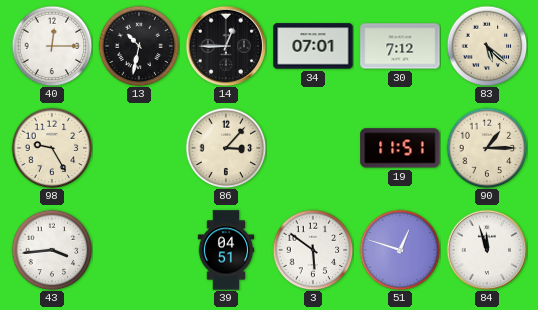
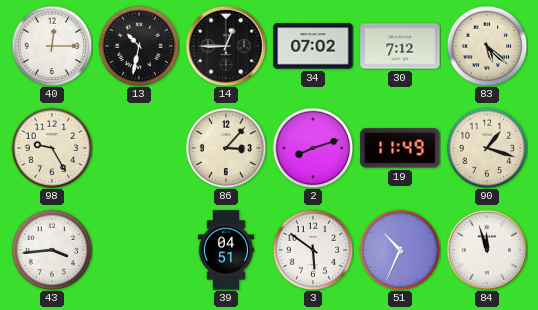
34: 07:01 -> 07:02 (313, 46)
2: none -> 8:12 (313, 148)
19: 11:51 -> 11:49 (400, 148)
90: 1:15 -> 1:18 (487, 148)
51: 12:48 -> 10:34 (400, 250)
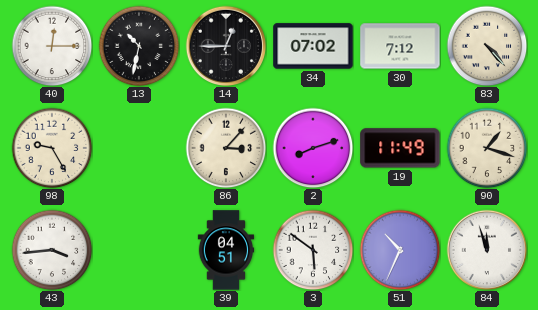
83: 5:22 -> 4:23 (487, 46)
